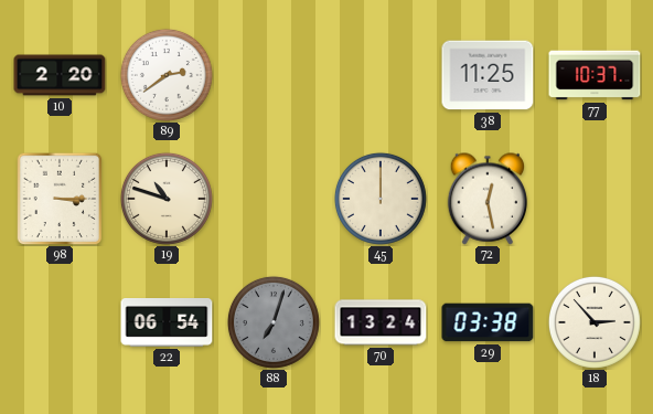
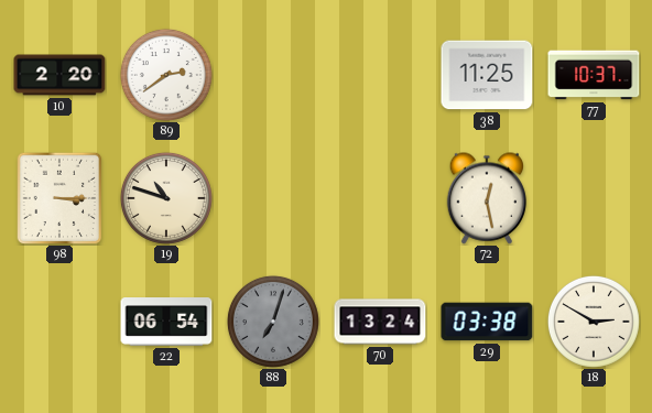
45: 12:00 -> none (381, 199)
18: 2:53 -> 2:50 (594, 322)
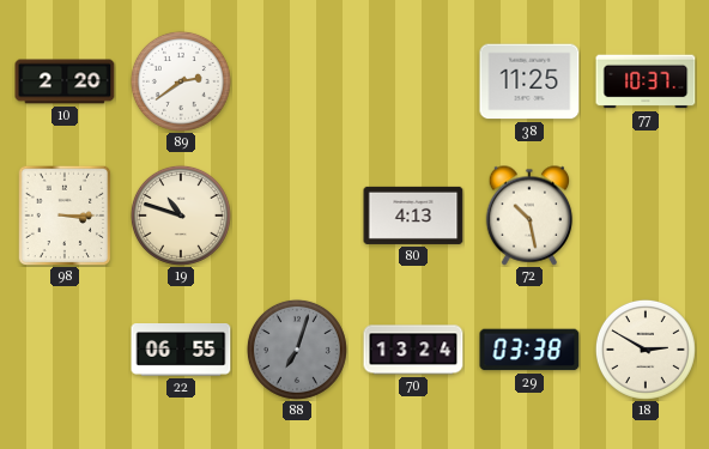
80: none -> 4:13 (413, 216)
72: 12:28 -> 10:28 (529, 216)
22: 06:54 -> 06:55 (181, 351)
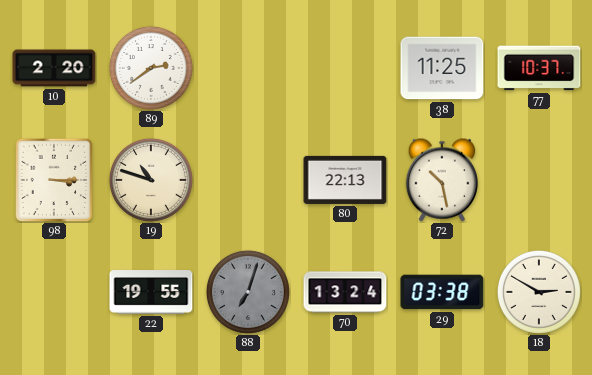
80: 4:13 -> 22:13 (345, 180)
22: 06:55 -> 19:55 (151, 293)
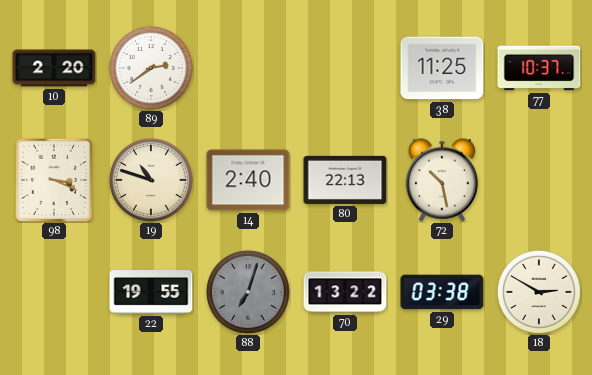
98: 3:15 -> 3:19 (54, 180)
14: none -> 2:40 (248, 180)
70: 13:24 -> 13:22 (345, 292)
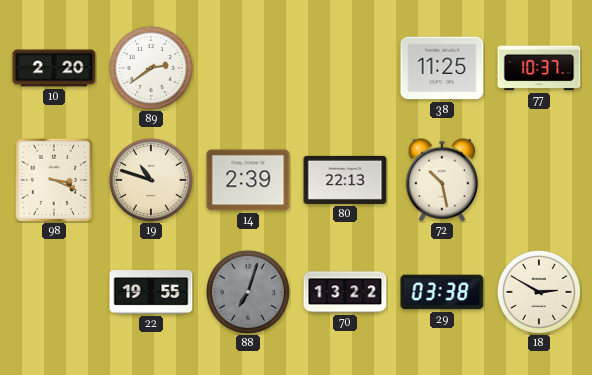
14: 2:40 -> 2:39 (248, 180)
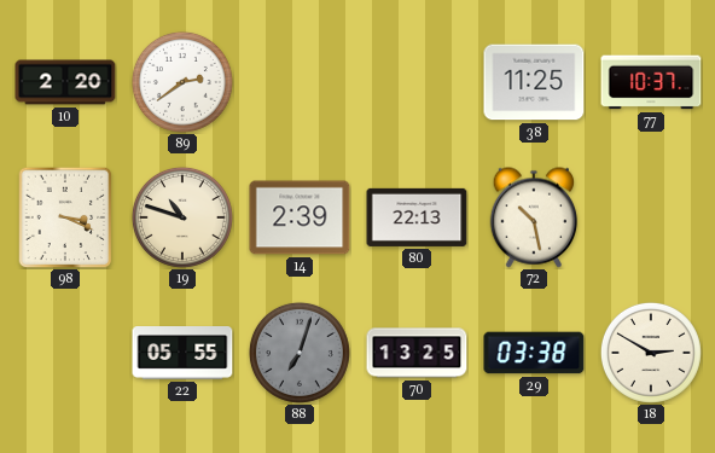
22: 19:55 -> 05:55 (182, 354)
70: 13:22 -> 13:25 (417, 353)
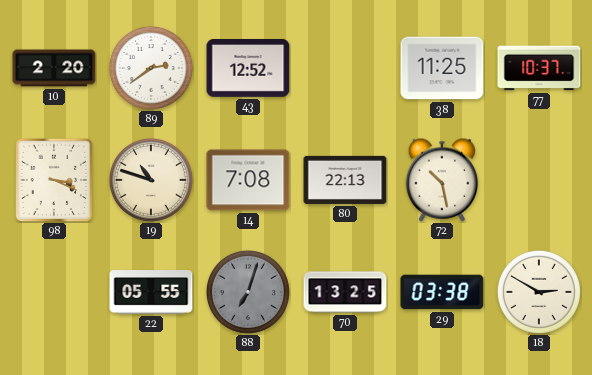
43: none -> 12:52 (248, 69)
14: 2:39 -> 7:08 (248, 180)
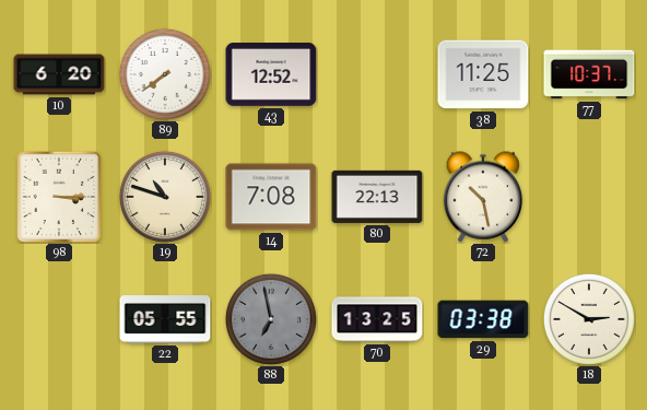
10: 2:20 -> 6:20 (59, 74)
89: 2:39 -> 7:39 (165, 74)
98: 3:19 -> 3:15 (59, 197)
88: 7:03 -> 6:58 (271, 319)
